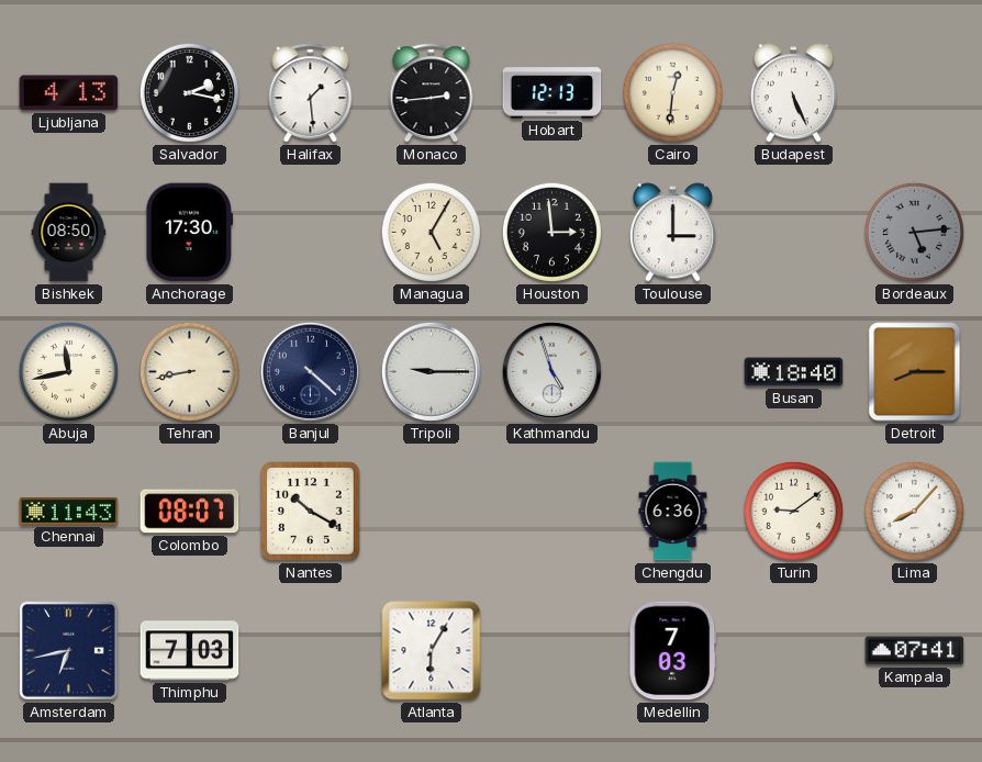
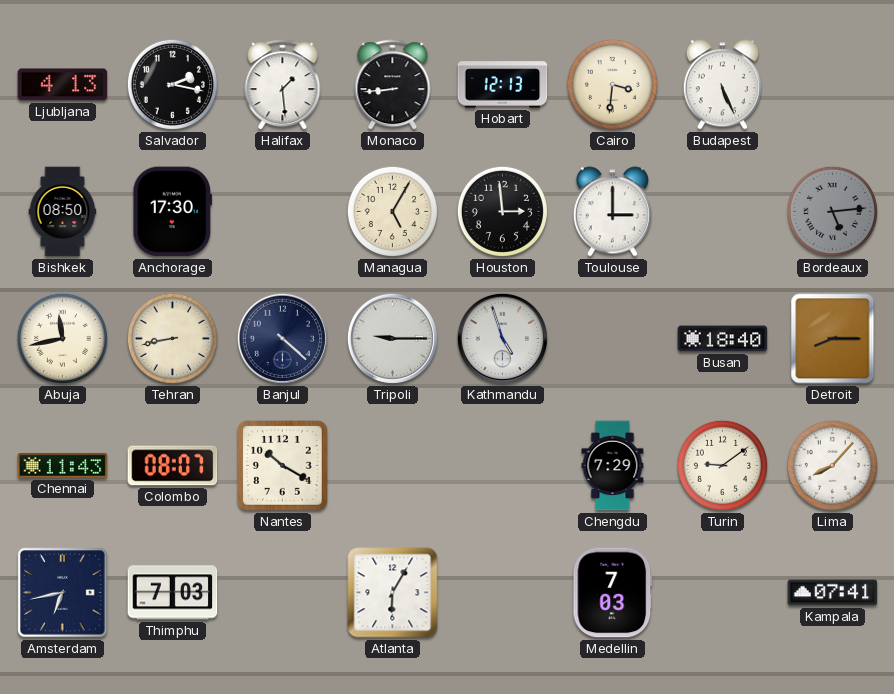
Monaco: 2:44 -> 8:44 (393, 85)
Cairo: 12:31 -> 3:31 (612, 84)
Chengdu: 6:36 -> 7:29 (613, 466)
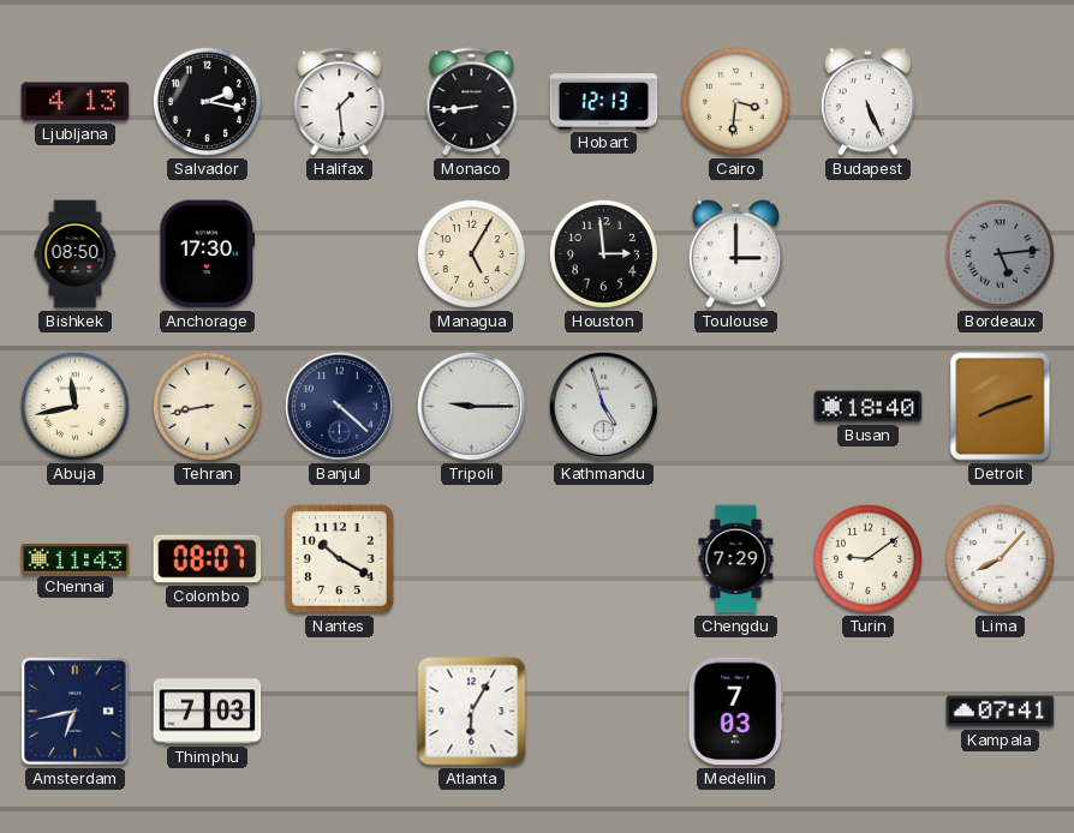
Detroit: 8:15 -> 8:12 (1001, 407)
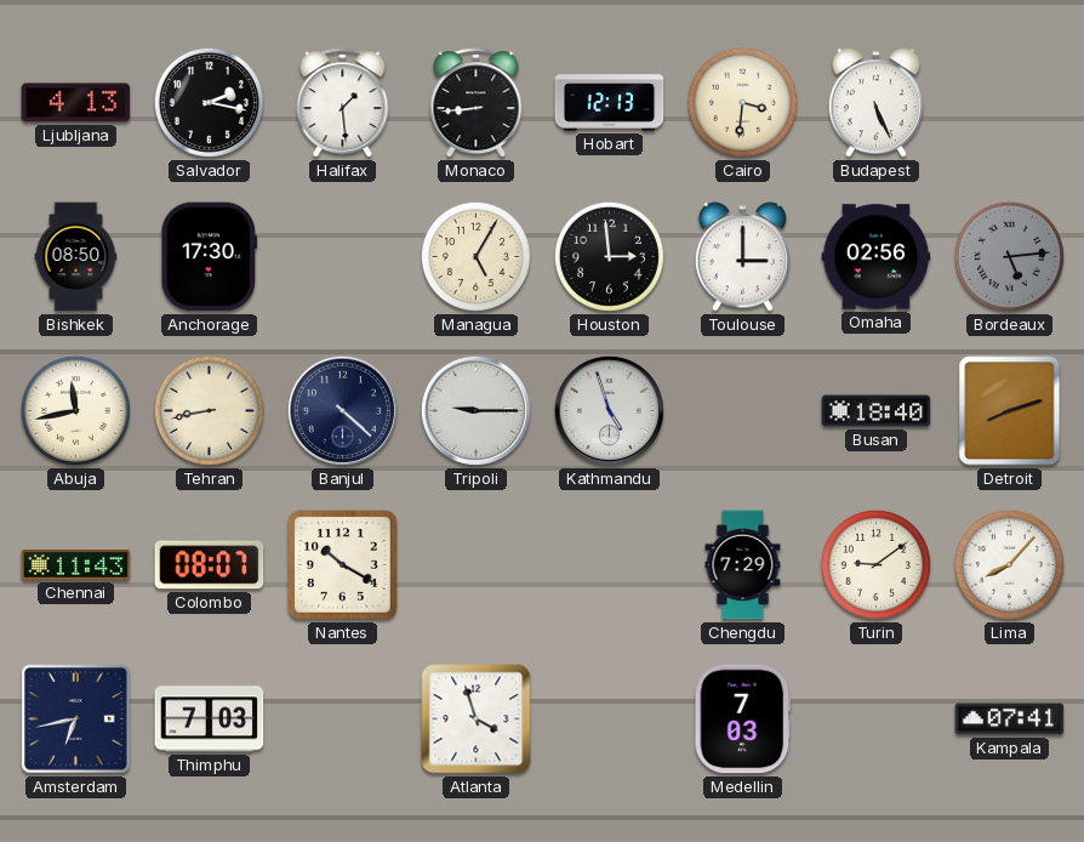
Omaha: none -> 02:56 (877, 257)
Atlanta: 6:05 -> 3:57 (477, 719)
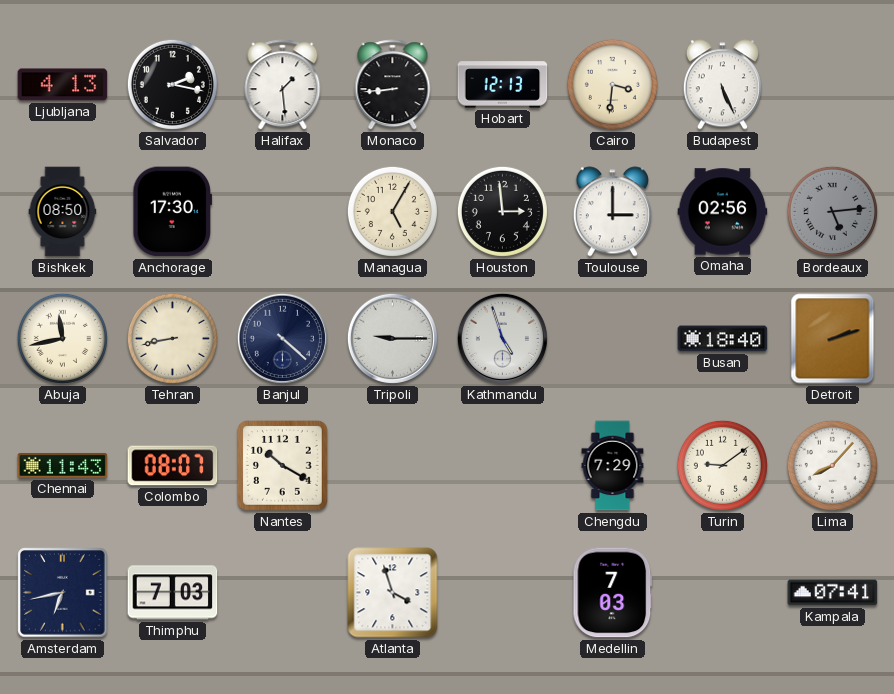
Detroit: 8:12 -> 2:12 (833, 339)
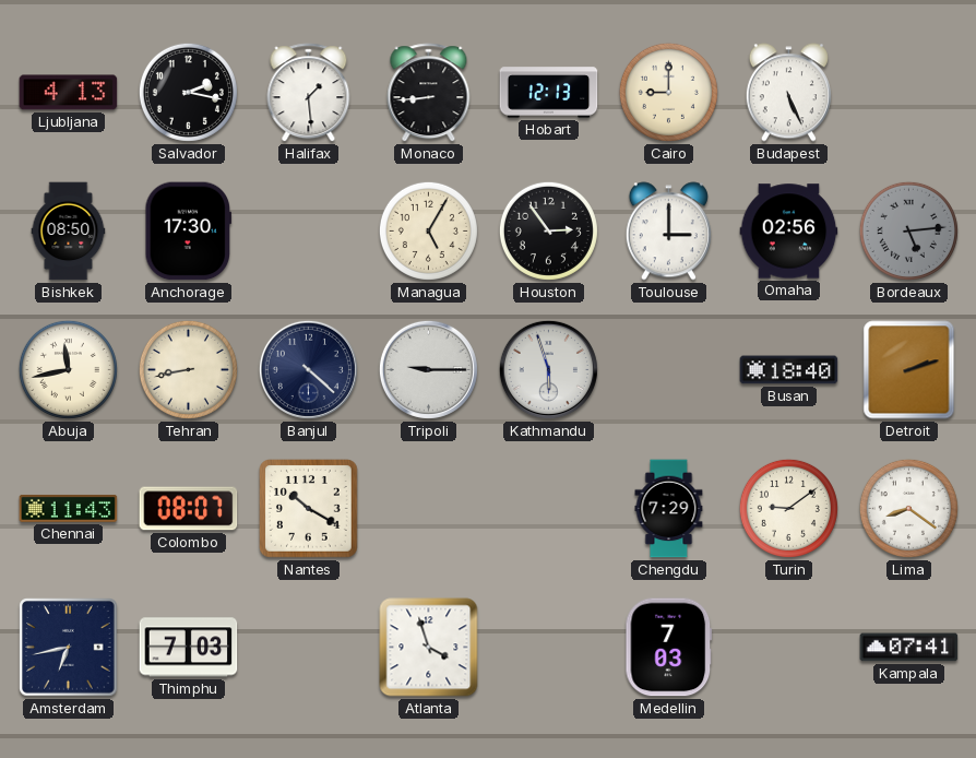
Cairo: 3:31 -> 9:00 (668, 92)
Houston: 2:59 -> 2:54 (548, 230)
Kathmandu: 4:57 -> 5:57 (548, 369)
Lima: 8:07 -> 8:21 (908, 508)
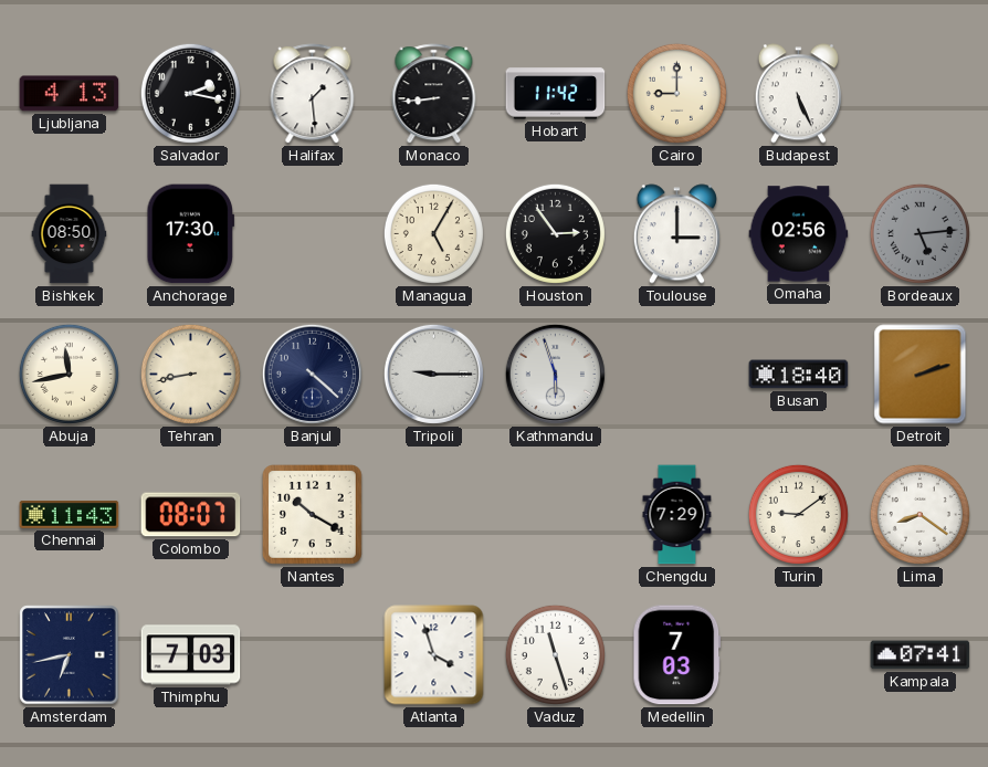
Hobart: 12:13 -> 11:42 (556, 94)
Vaduz: none -> 11:27 (555, 654)
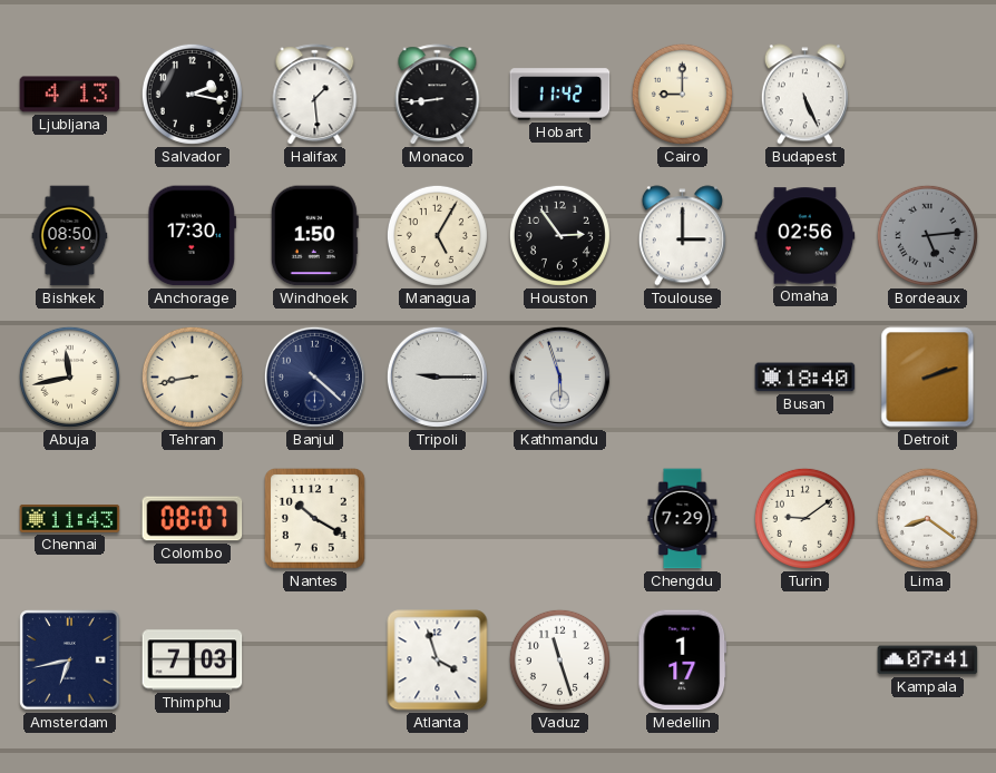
Windhoek: none -> 1:50 (314, 236)
Medellin: 7:03 -> 1:17 (683, 661)
